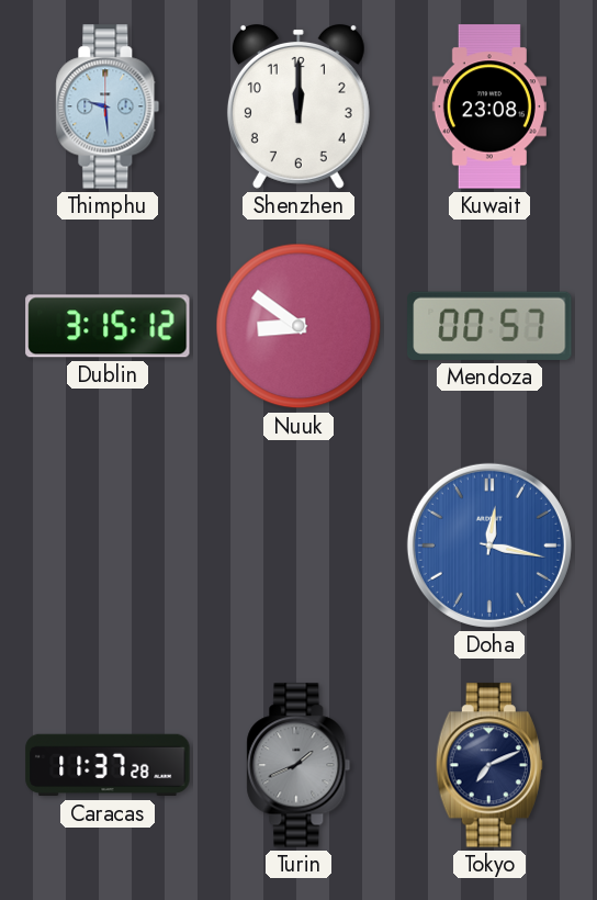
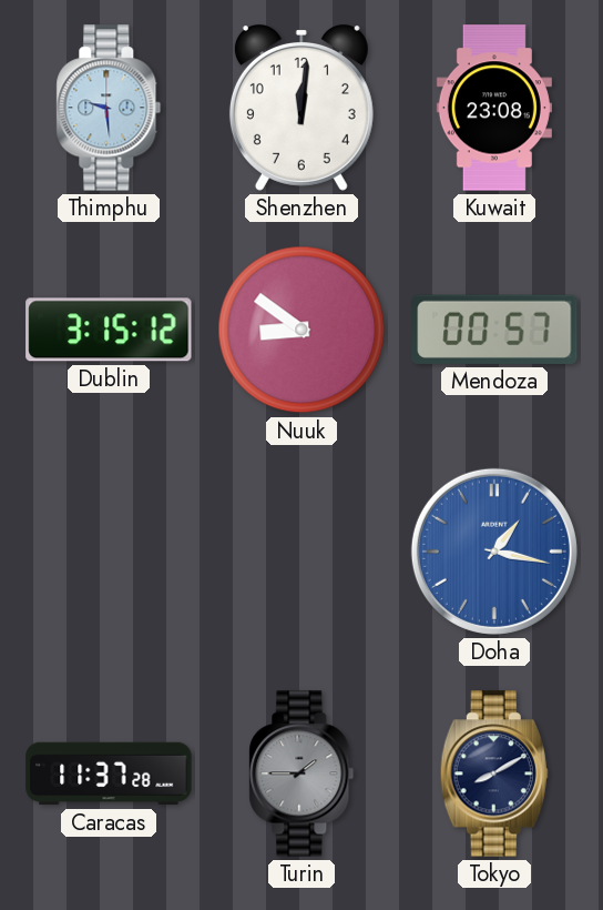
Shenzhen: 12:00 -> 12:01 (301, 109)
Doha: 12:17 -> 1:17 (494, 552)
Turin: 1:41 -> 1:45 (301, 774)
Tokyo: 7:11 -> 8:10 (494, 774)
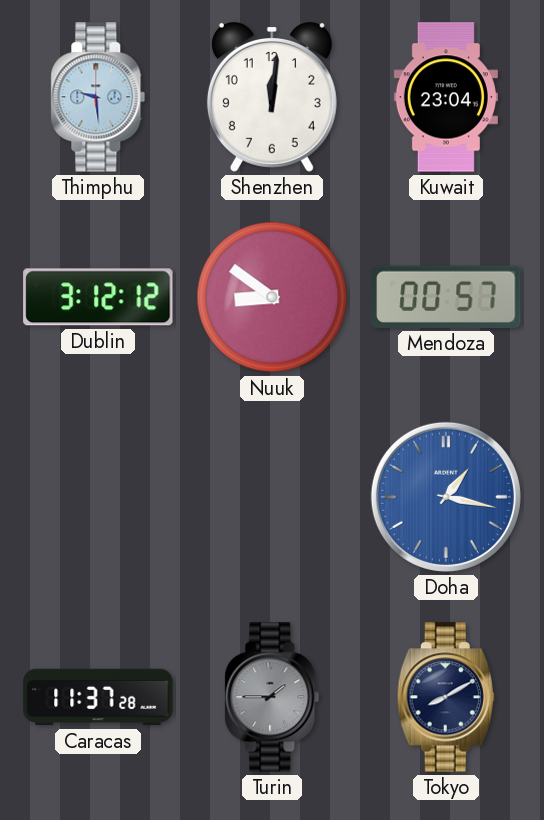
Kuwait: 23:08 -> 23:04 (446, 97)
Dublin: 3:15 -> 3:12 (98, 297)
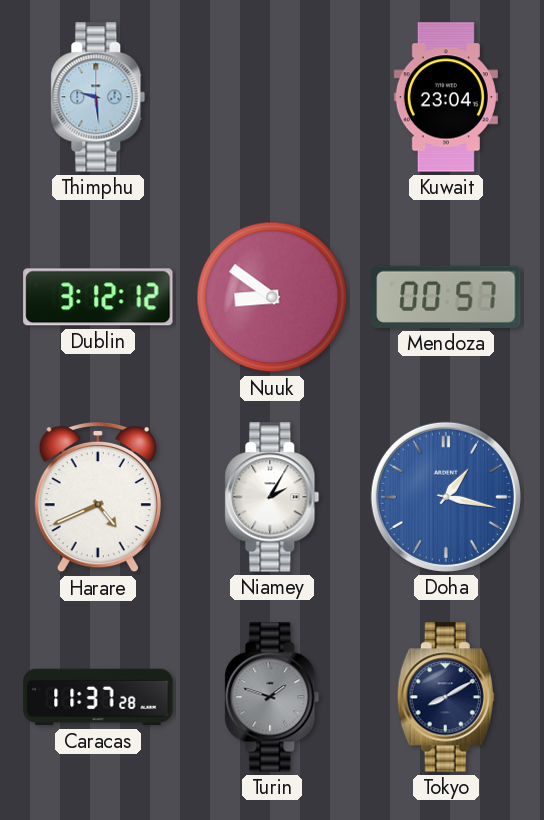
Shenzhen: 12:01 -> none (272, 98)
Harare: none -> 4:41 (98, 497)
Niamey: none -> 2:05 (272, 497)
Turin: 1:45 -> 1:48 (272, 697)
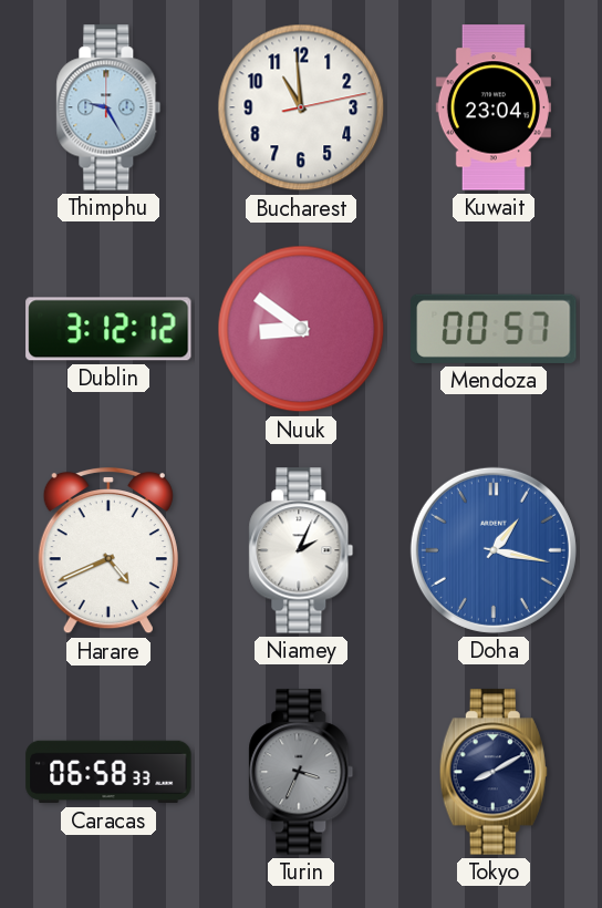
Thimphu: 9:29 -> 9:25 (108, 107)
Bucharest: none -> 10:59 (301, 107)
Niamey: 2:05 -> 2:04 (301, 550)
Caracas: 11:37 -> 06:58 (108, 772)
Turin: 1:48 -> 3:34 (301, 772)
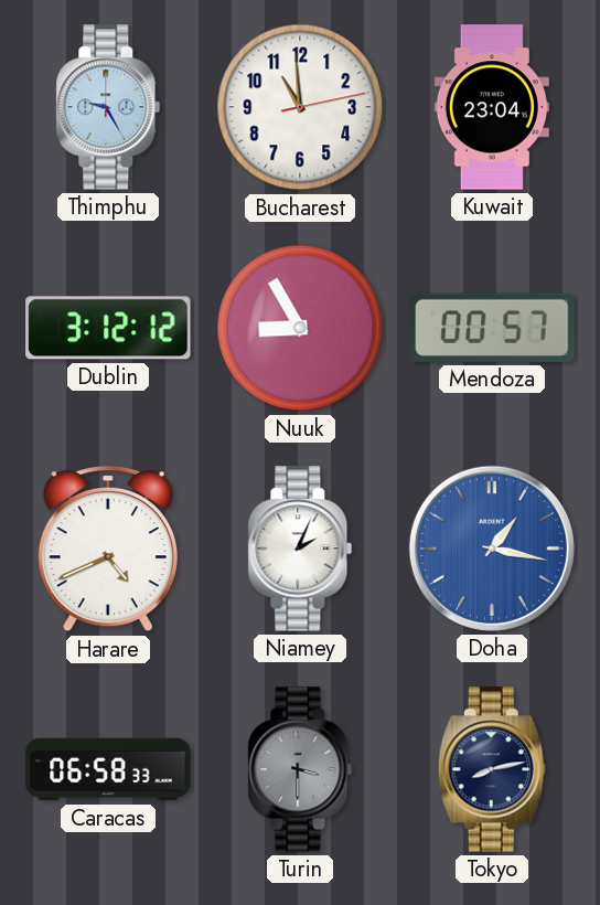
Nuuk: 8:51 -> 8:55 (300, 328)
Turin: 3:34 -> 3:30 (300, 769)
Tokyo: 8:10 -> 8:13 (492, 769)
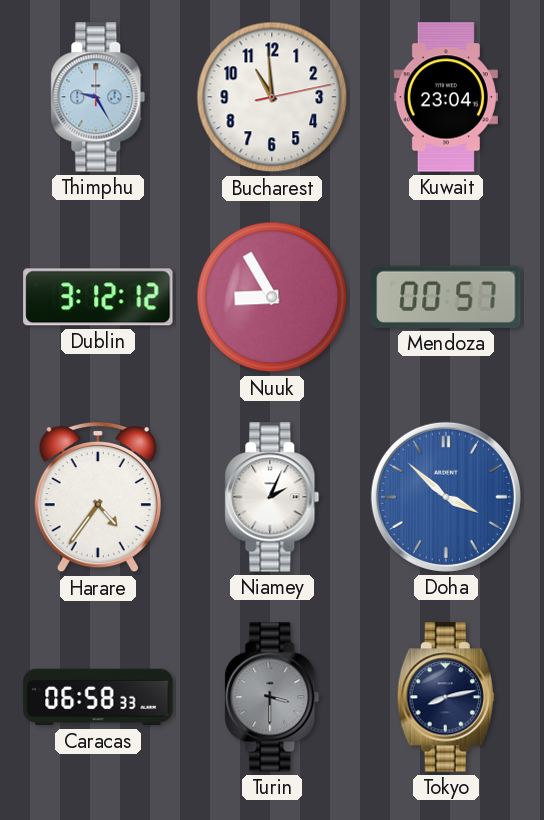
Harare: 4:41 -> 4:36 (98, 497)
Doha: 1:17 -> 3:52 (446, 497)
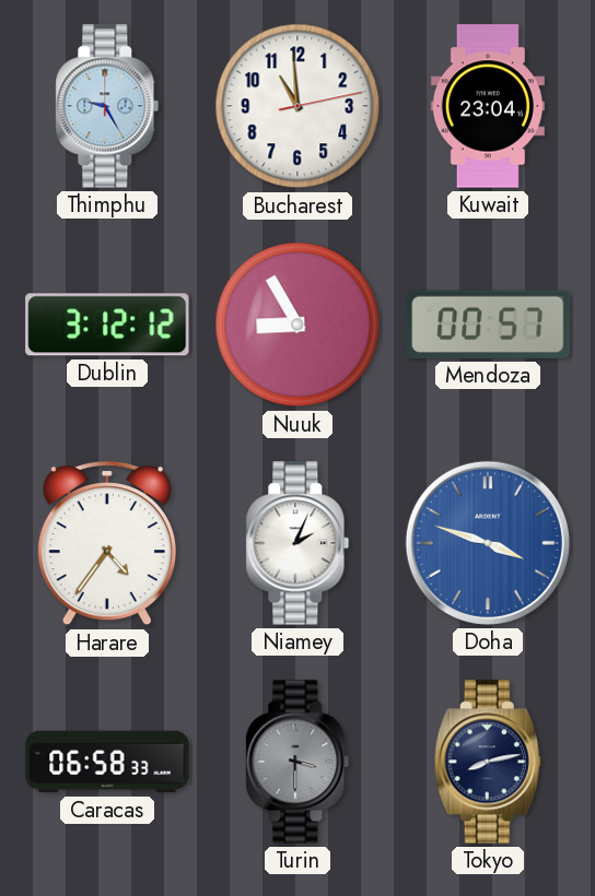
Doha: 3:52 -> 3:48 (488, 543)
